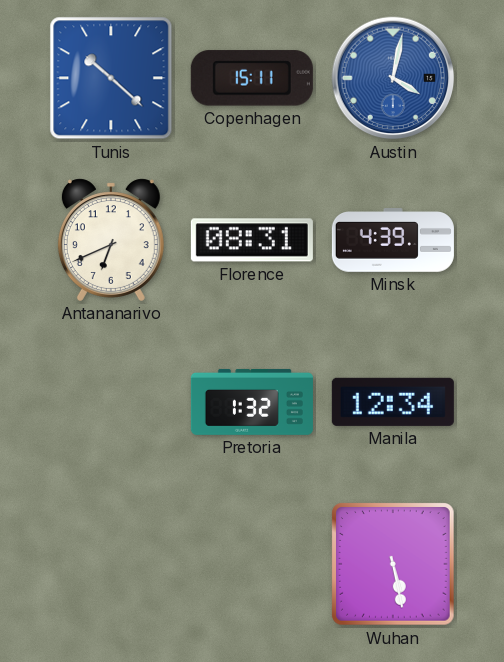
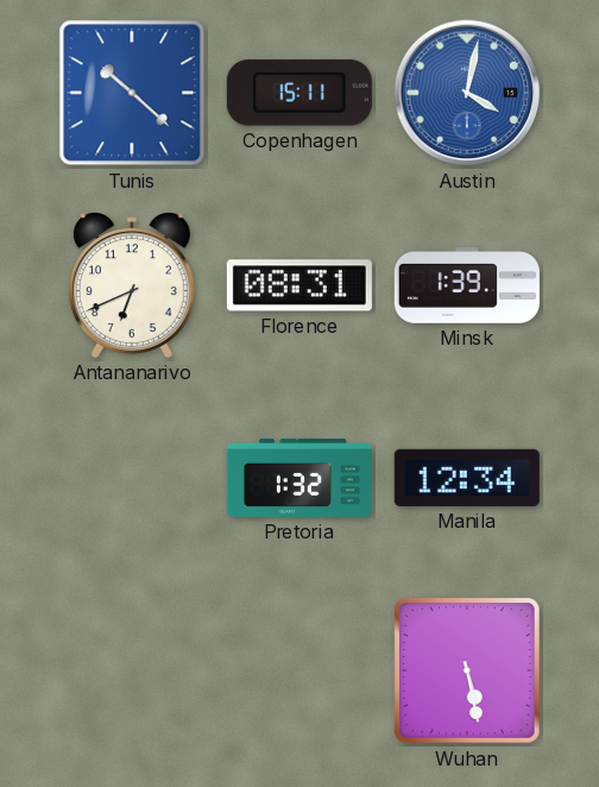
Minsk: 4:39 -> 1:39 (467, 287)
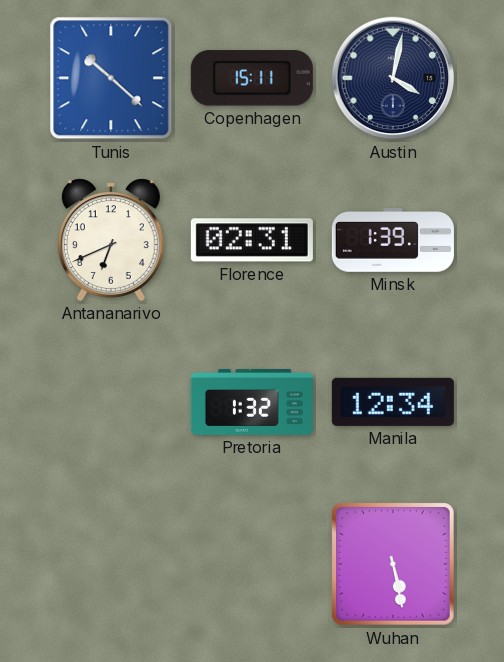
Austin dial: blue -> navy (393, 78)
Florence: 08:31 -> 02:31 (252, 240)
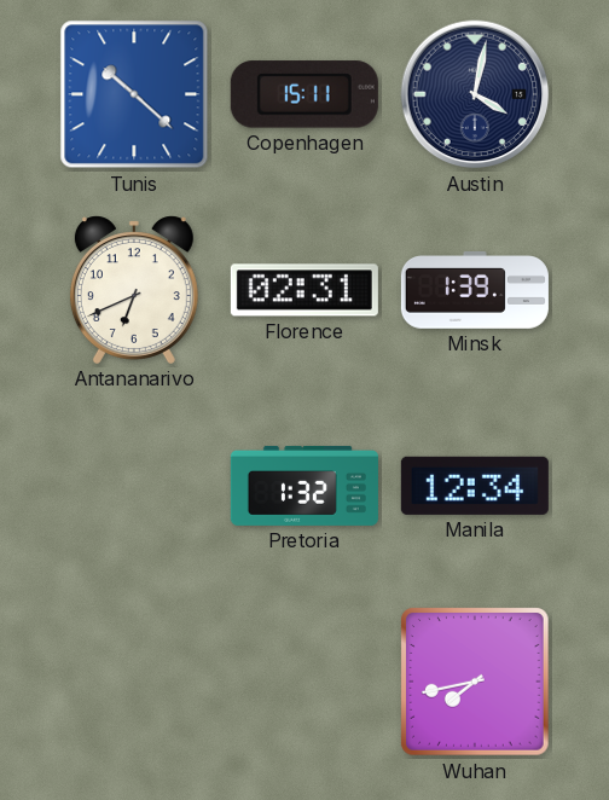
Wuhan: 5:28 -> 7:43 (476, 683)
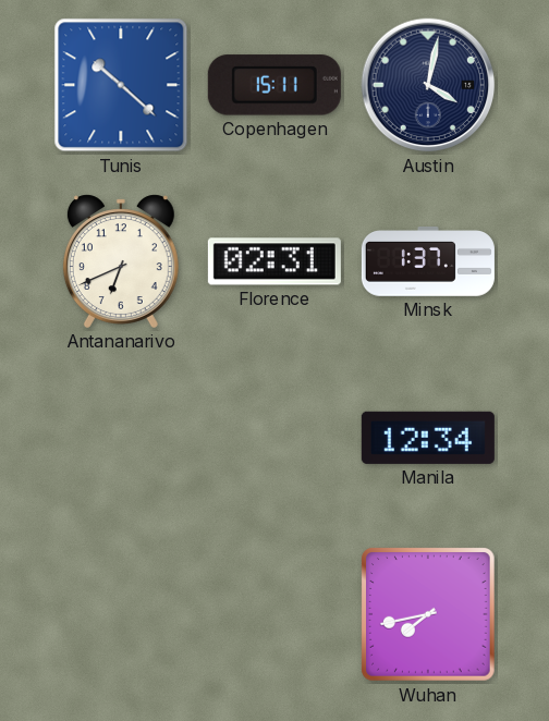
Minsk: 1:39 -> 1:37 (428, 262)
Pretoria: 1:32 -> none (304, 486)
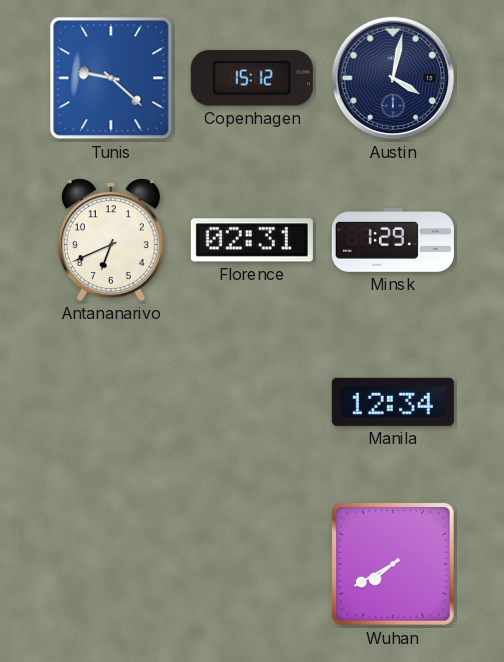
Tunis: 10:22 -> 9:22 (111, 78)
Copenhagen: 15:11 -> 15:12 (252, 78)
Minsk: 1:37 -> 1:29 (393, 241)
Wuhan: 7:43 -> 7:40 (394, 565)
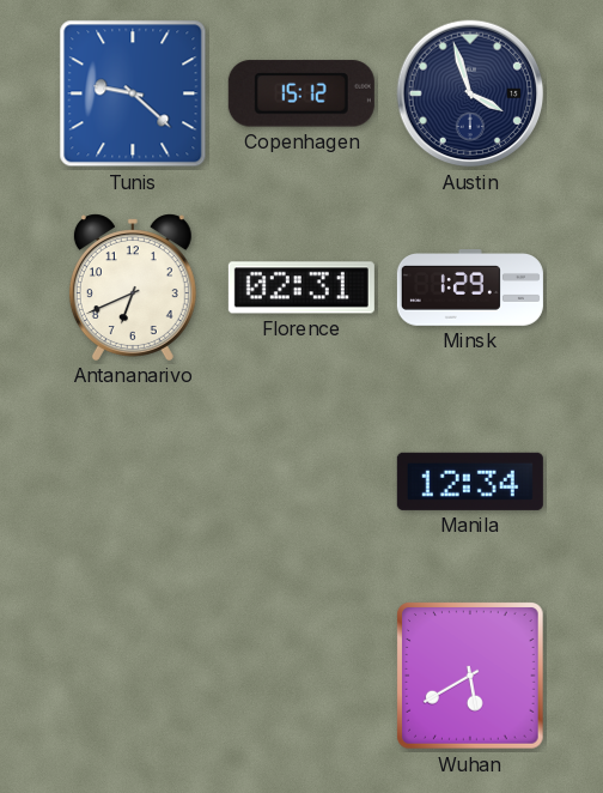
Austin: 4:02 -> 3:57 (470, 93)
Wuhan: 7:40 -> 5:40 (471, 677)
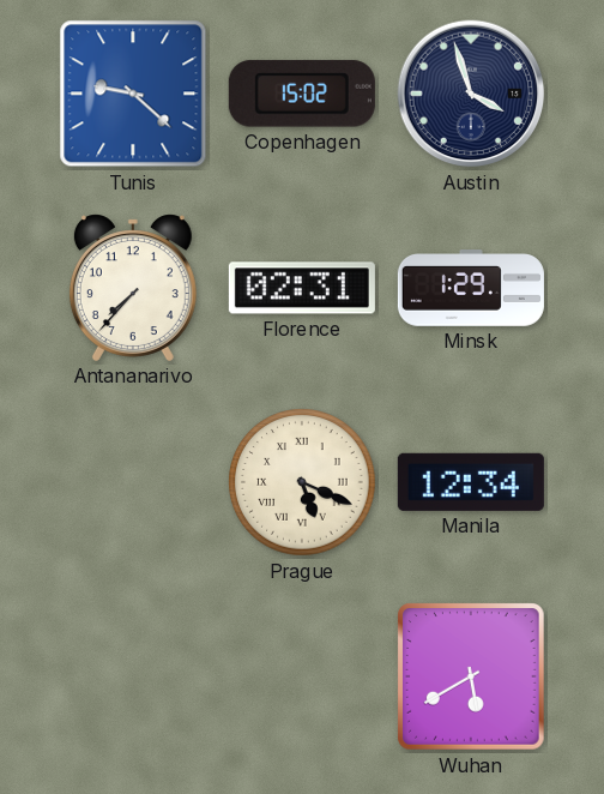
Copenhagen: 15:12 -> 15:02 (302, 94)
Antananarivo: 6:41 -> 7:37 (133, 288)
Prague: none -> 5:19 (302, 482)
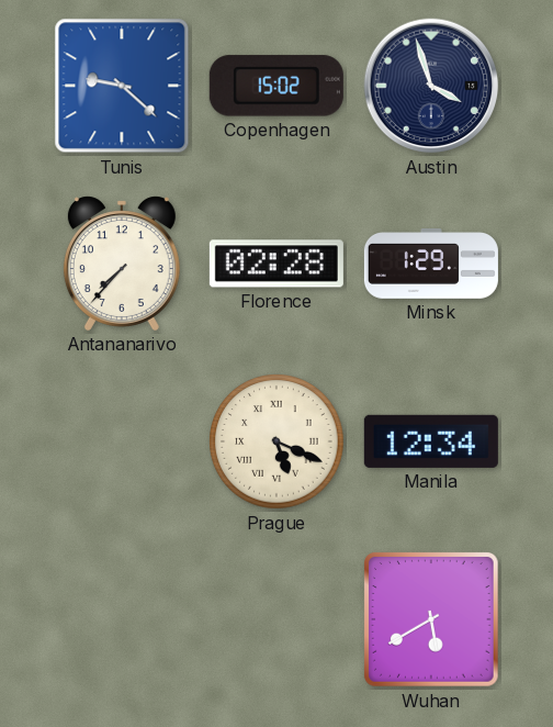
Florence: 02:31 -> 02:28 (276, 264)
